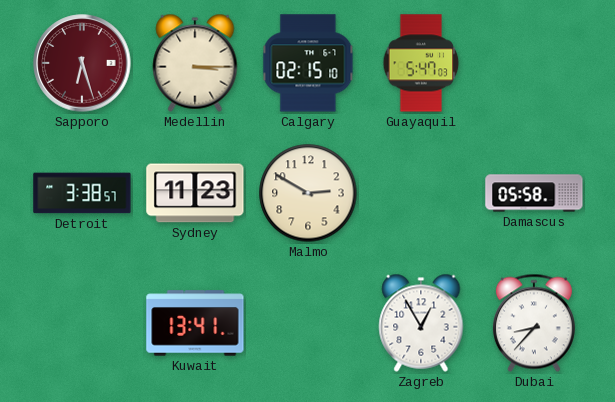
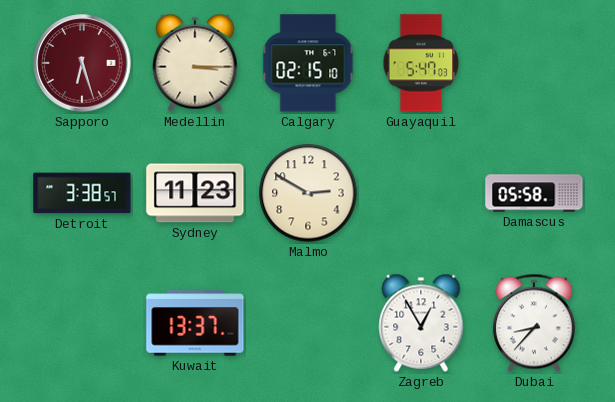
Kuwait: 13:41 -> 13:37 (195, 323)
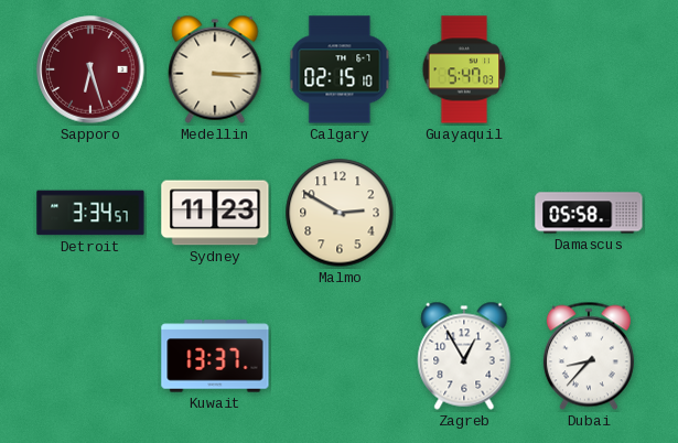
Detroit: 3:38 -> 3:34 (90, 213)
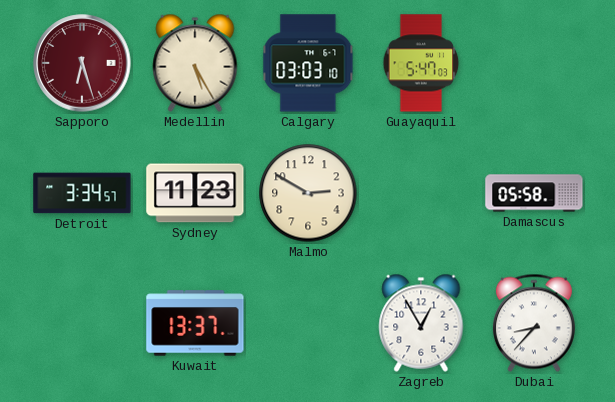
Medellin: 3:15 -> 5:25 (195, 63)
Calgary: 02:15 -> 03:03 (308, 63)
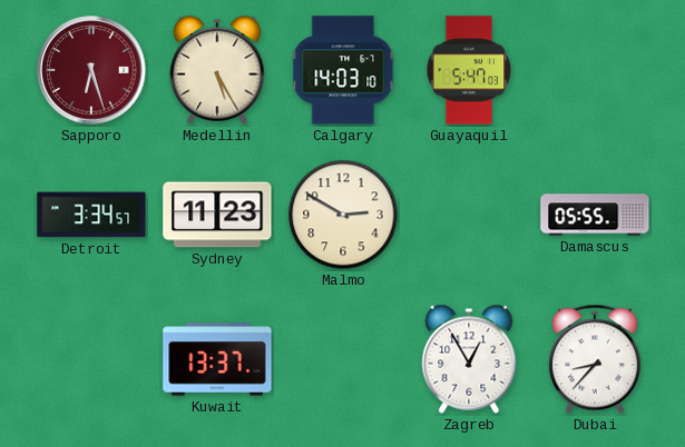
Calgary: 03:03 -> 14:03 (343, 70)
Damascus: 05:58 -> 05:55 (595, 215)
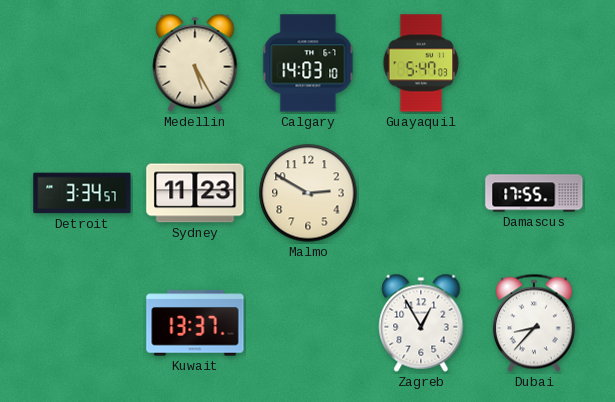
Sapporo: 6:27 -> none (91, 70)
Damascus: 05:55 -> 17:55 (534, 193)
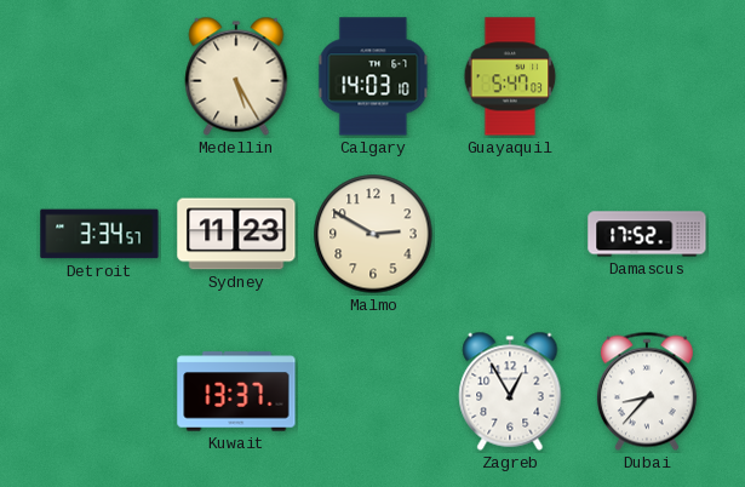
Damascus: 17:55 -> 17:52 (647, 234)
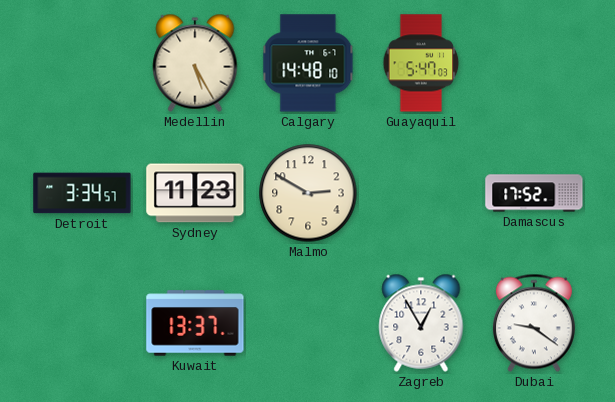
Calgary: 14:03 -> 14:48 (308, 63)
Dubai: 8:37 -> 9:21 (534, 323)
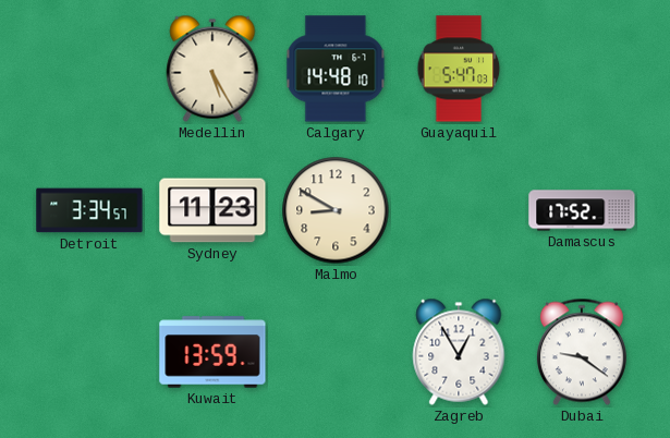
Malmo: 2:50 -> 8:50 (336, 210)
Kuwait: 13:37 -> 13:59 (212, 352)
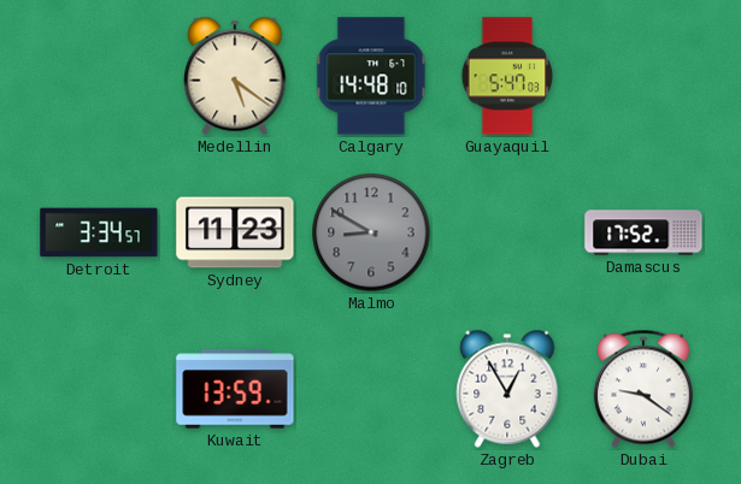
Medellin: 5:25 -> 5:21 (235, 76)
Malmo dial: cream -> grey (371, 232)
